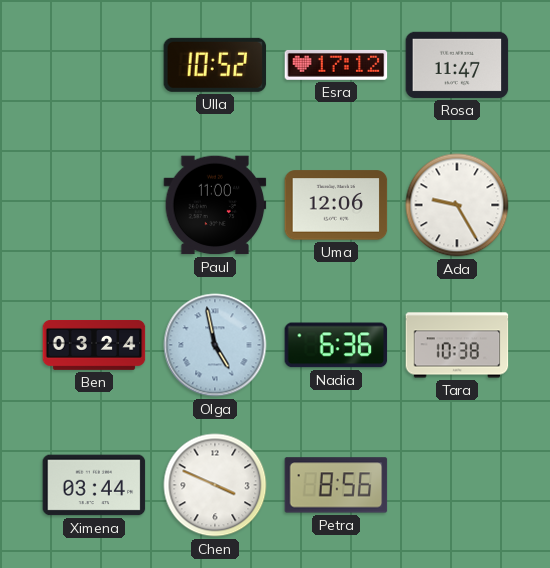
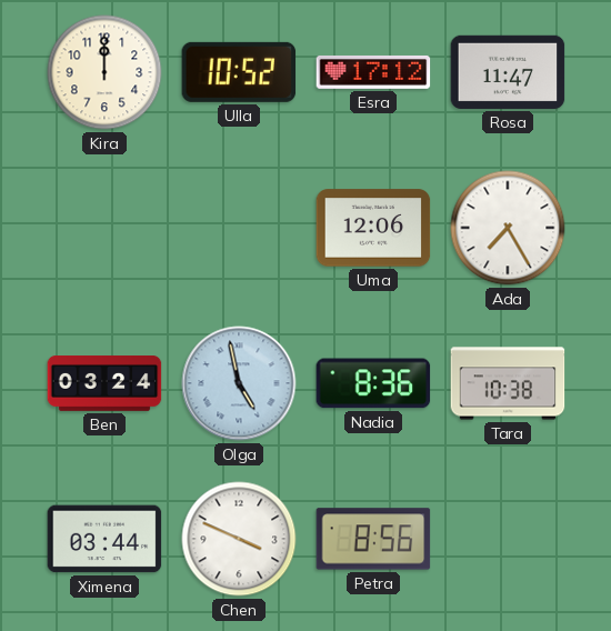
Kira: none -> 12:00 (104, 72)
Paul: 11:00 -> none (215, 205)
Ada: 9:25 -> 7:25 (508, 228)
Nadia: 6:36 -> 8:36 (373, 383)
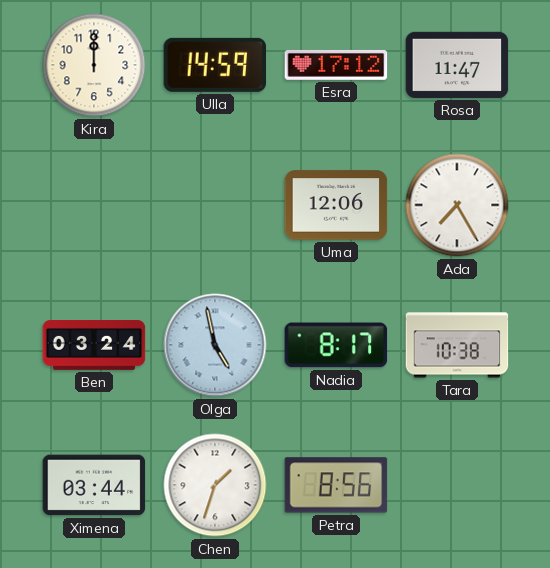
Ulla: 10:52 -> 14:59 (215, 65)
Nadia: 8:36 -> 8:17 (336, 345)
Chen: 3:49 -> 1:33 (215, 485)
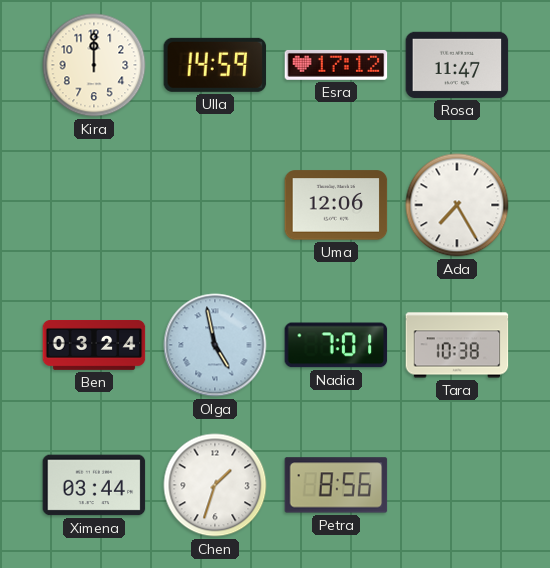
Nadia: 8:17 -> 7:01 (336, 345)
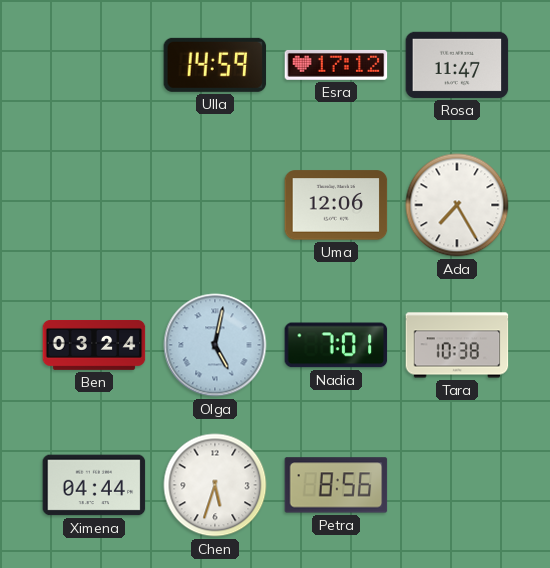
Kira: 12:00 -> none (94, 65)
Olga: 4:58 -> 5:02 (215, 345)
Ximena: 03:44 -> 04:44 (94, 485)
Chen: 1:33 -> 5:33 (215, 485)
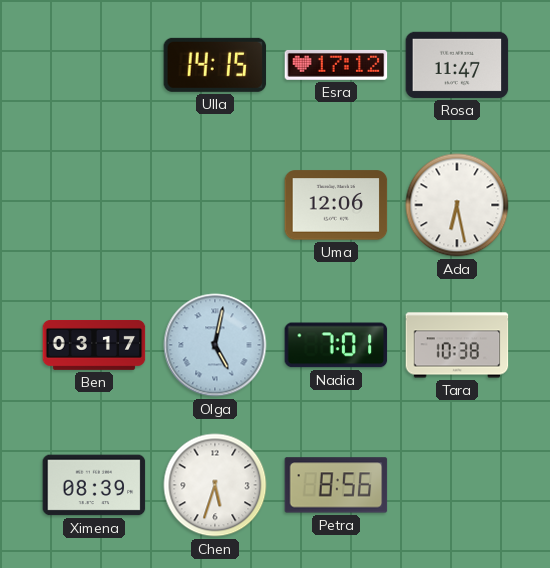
Ulla: 14:59 -> 14:15 (215, 65)
Ada: 7:25 -> 6:28 (457, 205)
Ben: 03:24 -> 03:17 (94, 346)
Ximena: 04:44 -> 08:39 (94, 485)
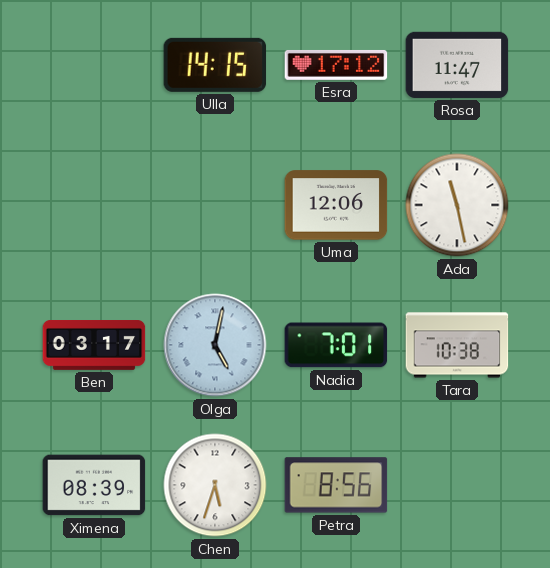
Ada: 6:28 -> 11:28 (457, 205)
